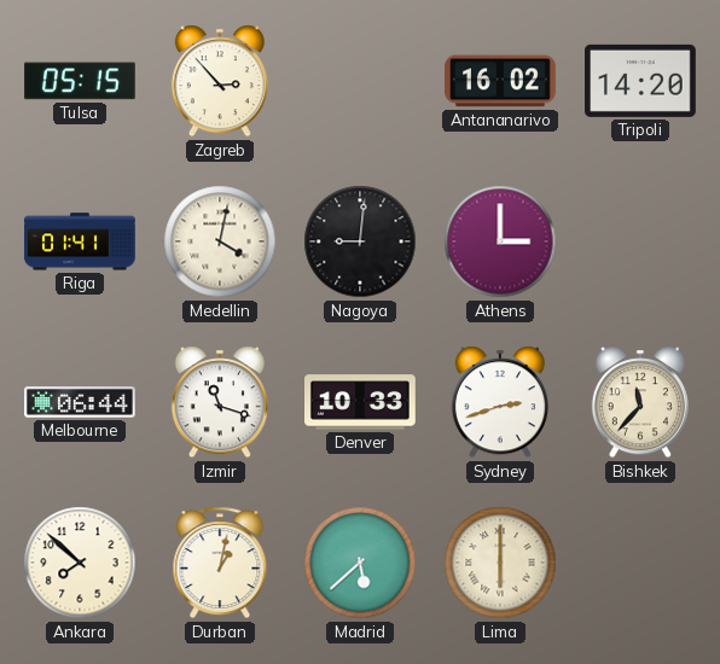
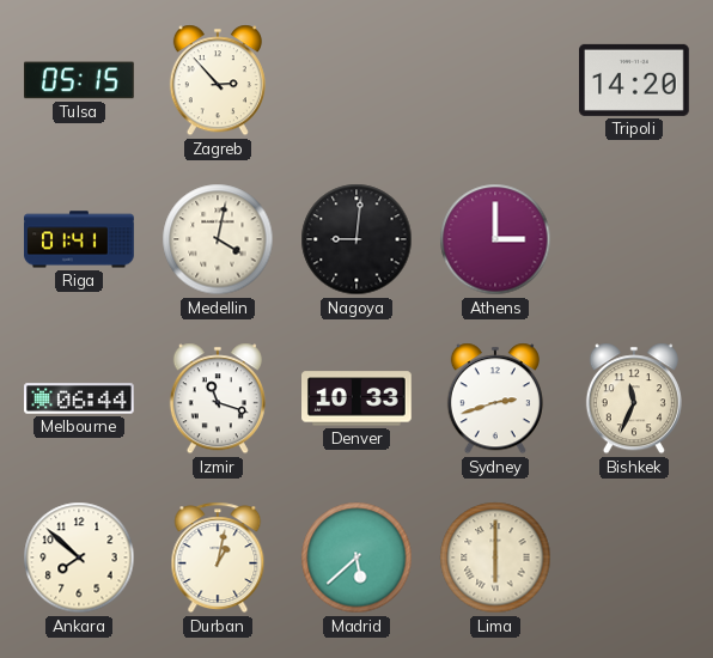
Antananarivo: 16:02 -> none (500, 81)
Bishkek: 11:37 -> 11:34 (634, 398)
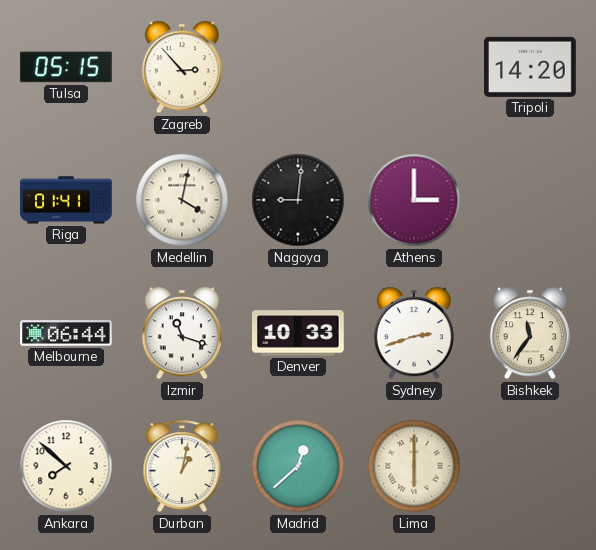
Bishkek: 11:34 -> 11:36 (530, 333)
Madrid: 5:38 -> 12:38 (298, 466)
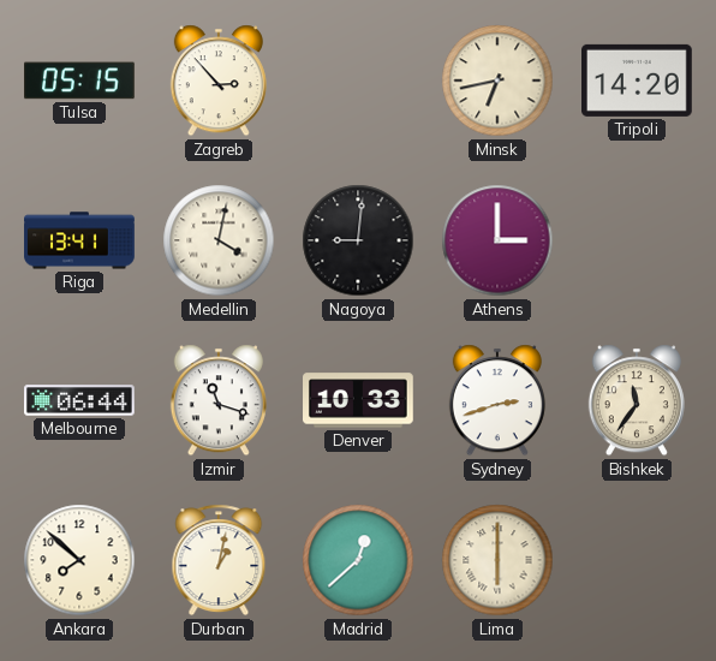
Minsk: none -> 6:43 (497, 81)
Riga: 01:41 -> 13:41 (79, 240)
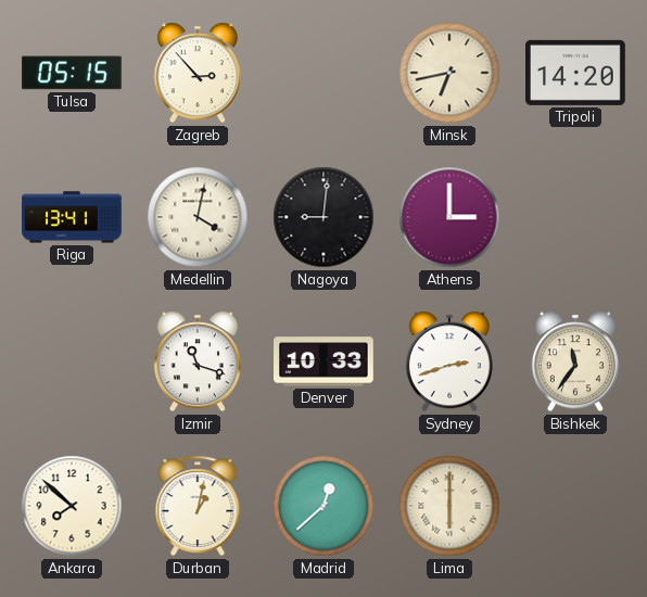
Melbourne: 06:44 -> none (79, 400)
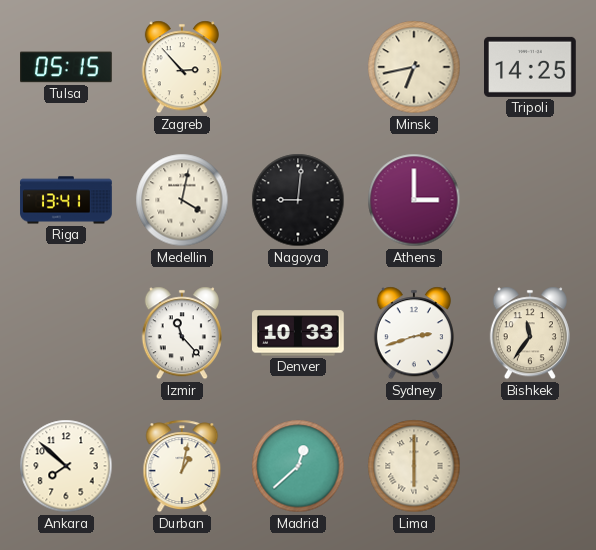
Tripoli: 14:20 -> 14:25 (531, 67)
Izmir: 11:18 -> 11:23 (182, 333)
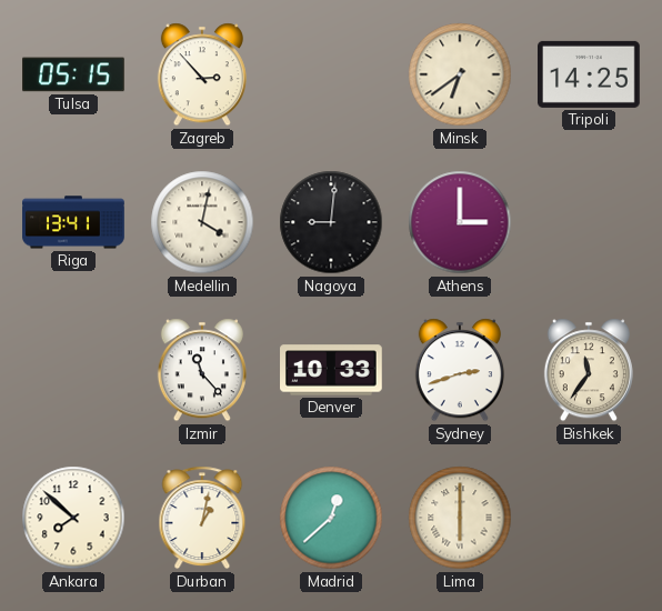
Minsk: 6:43 -> 6:39 (460, 74)
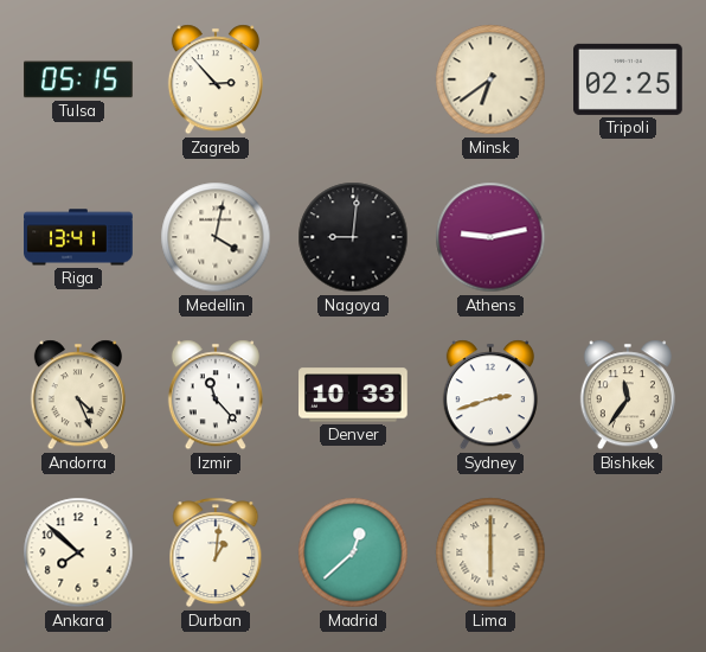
Tripoli: 14:25 -> 02:25 (629, 79)
Athens: 3:00 -> 9:13 (490, 237)
Andorra: none -> 4:26 (78, 395)
Durban: 1:02 -> 1:01 (216, 552)
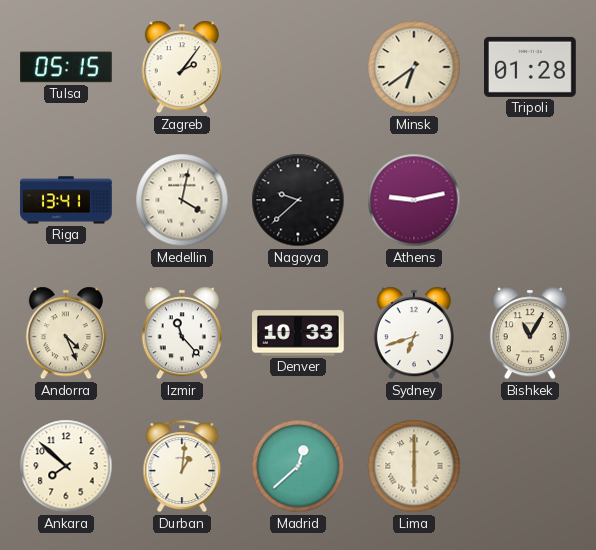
Zagreb: 2:53 -> 2:06 (182, 67)
Tripoli: 02:25 -> 01:28 (531, 67)
Nagoya: 9:01 -> 9:38 (298, 200)
Sydney: 2:42 -> 6:42 (414, 333)
Bishkek: 11:36 -> 11:05 (530, 333)
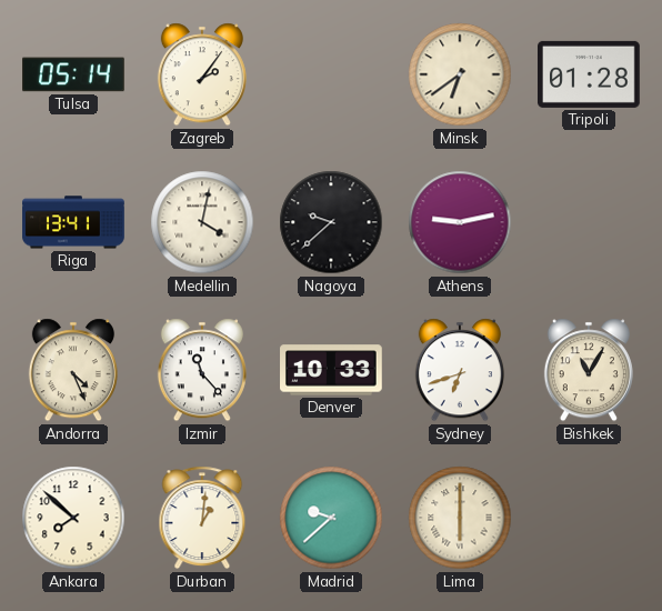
Tulsa: 05:15 -> 05:14 (74, 74)
Madrid: 12:38 -> 9:38 (331, 518)
